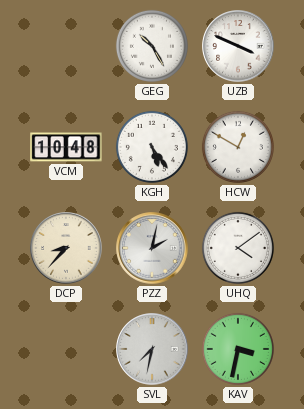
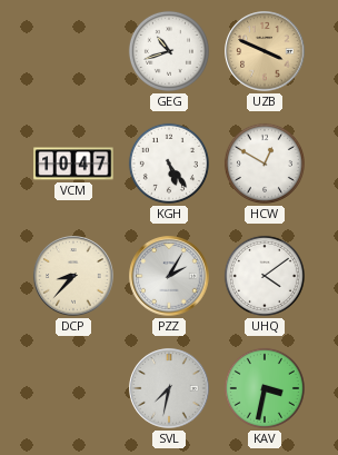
GEG: 10:25 -> 10:42 (169, 51)
UZB dial: white -> champagne (265, 51)
VCM: 10:48 -> 10:47 (73, 164)
PZZ: 2:02 -> 2:05 (169, 276)
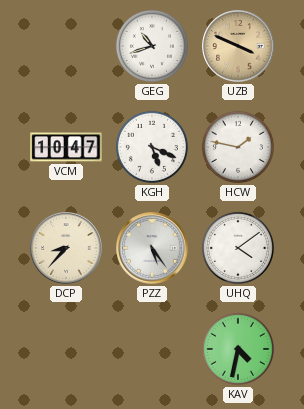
KGH: 5:24 -> 5:19 (152, 147)
HCW: 12:50 -> 1:47 (238, 147)
PZZ: 2:05 -> 5:24 (152, 248)
SVL: 7:32 -> none (169, 388)
KAV: 3:32 -> 4:32 (238, 349)
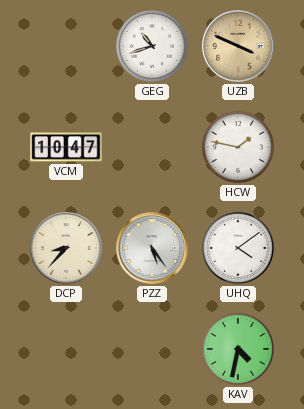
KGH: 5:19 -> none (152, 147)
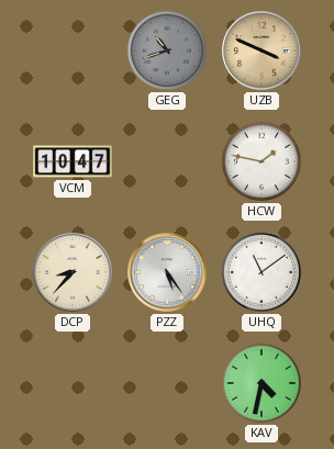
GEG dial: white -> grey (167, 50)
UHQ: 4:09 -> 11:09 (261, 272)
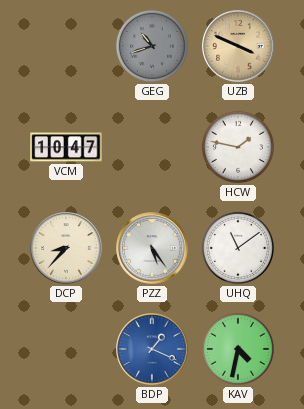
BDP: none -> 1:19 (152, 349)
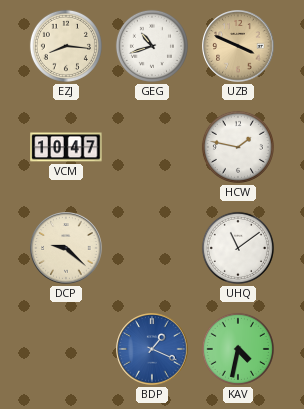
EZJ: none -> 8:16 (66, 46)
GEG dial: grey -> white (152, 46)
DCP: 8:37 -> 9:22 (66, 248)
PZZ: 5:24 -> none (152, 248)
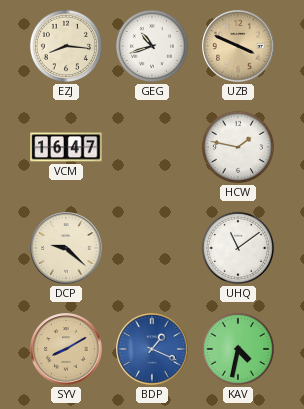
VCM: 10:47 -> 16:47 (66, 147)
SYV: none -> 8:10 (66, 349)
